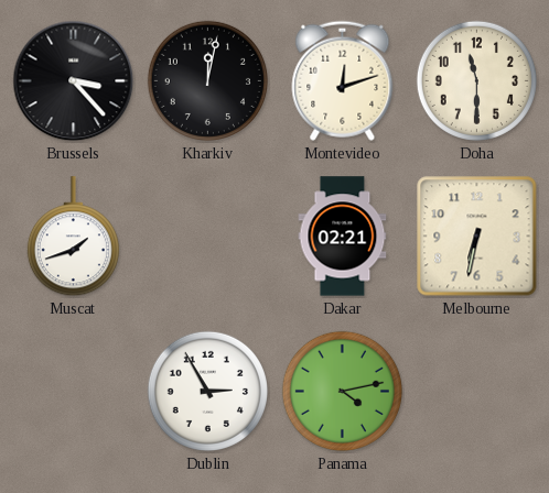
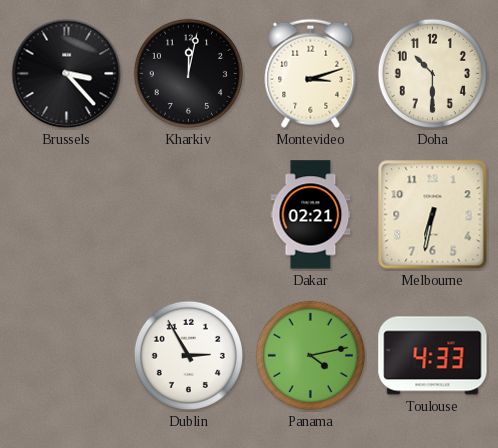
Montevideo: 12:12 -> 3:12 (311, 73)
Doha: 11:30 -> 10:30 (432, 73)
Muscat: 1:42 -> none (73, 237)
Toulouse: none -> 4:33 (433, 356)
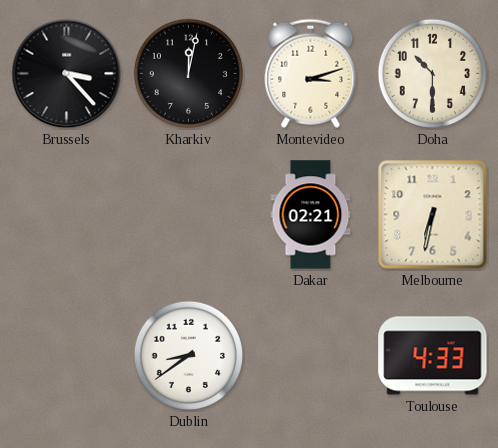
Dublin: 2:55 -> 8:39 (188, 355)
Panama: 4:13 -> none (310, 355)
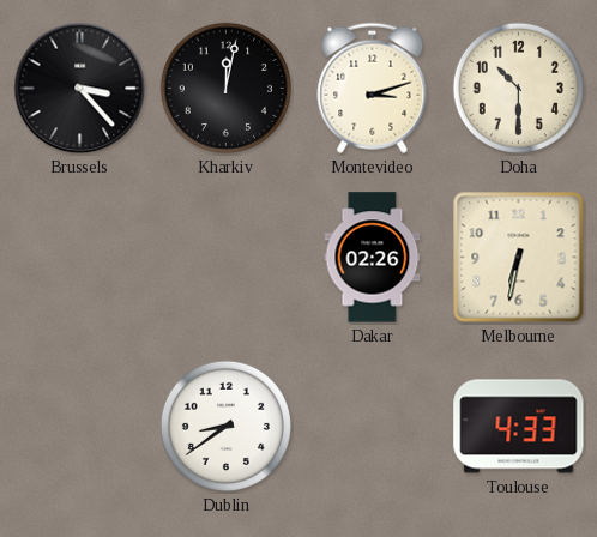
Dakar: 02:21 -> 02:26 (373, 258)
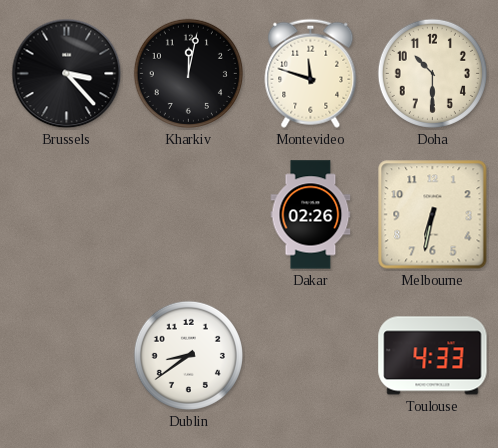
Montevideo: 3:12 -> 11:48 (311, 73)
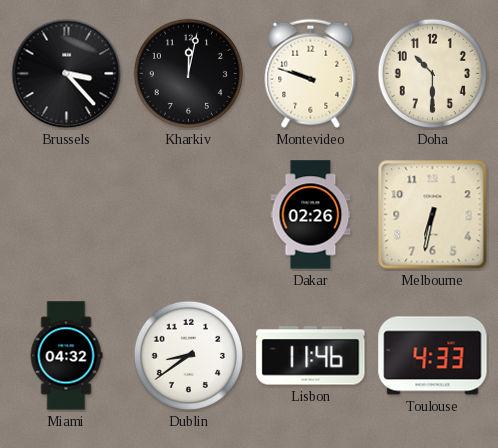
Montevideo: 11:48 -> 9:48 (311, 73)
Miami: none -> 04:32 (66, 356)
Lisbon: none -> 11:46 (311, 356)
